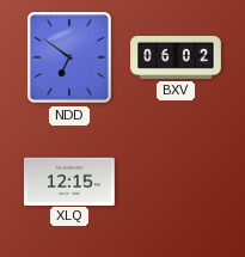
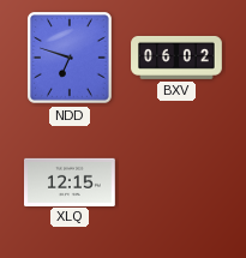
NDD: 6:51 -> 6:48 (71, 59)
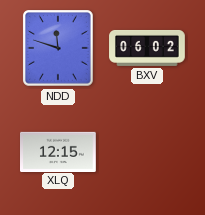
NDD: 6:48 -> 11:48 (59, 49)
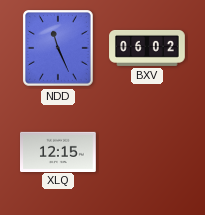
NDD: 11:48 -> 11:26 (59, 49)
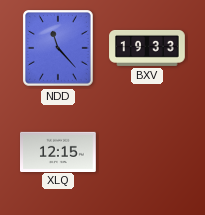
NDD: 11:26 -> 11:23 (59, 49)
BXV: 06:02 -> 19:33 (147, 48)
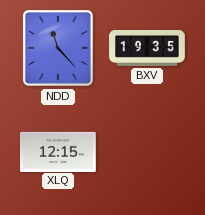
BXV: 19:33 -> 19:35 (147, 48)
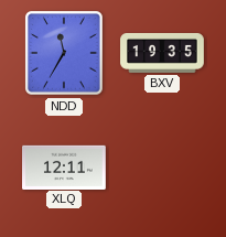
NDD: 11:23 -> 11:35 (65, 54)
XLQ: 12:15 -> 12:11 (65, 166)
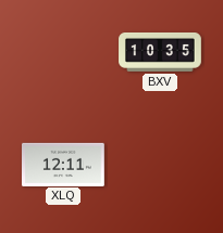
NDD: 11:35 -> none (65, 54)
BXV: 19:35 -> 10:35 (160, 52)
